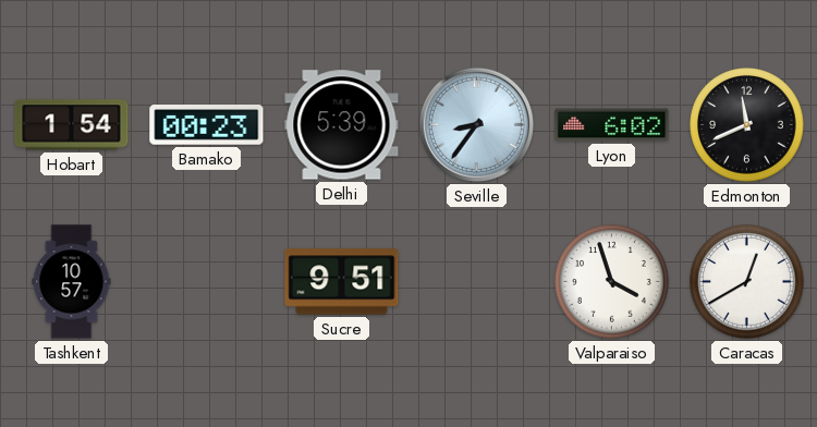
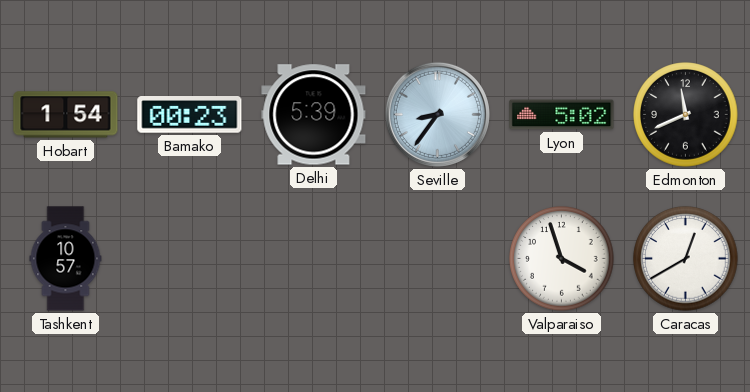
Lyon: 6:02 -> 5:02 (562, 115)
Sucre: 9:51 -> none (342, 282)
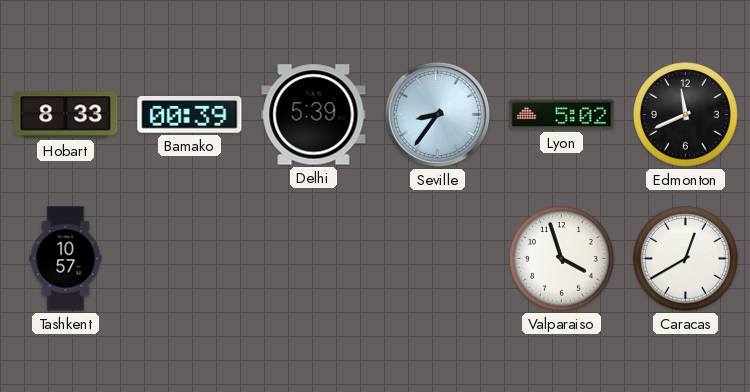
Hobart: 1:54 -> 8:33 (66, 115)
Bamako: 00:23 -> 00:39 (190, 115)
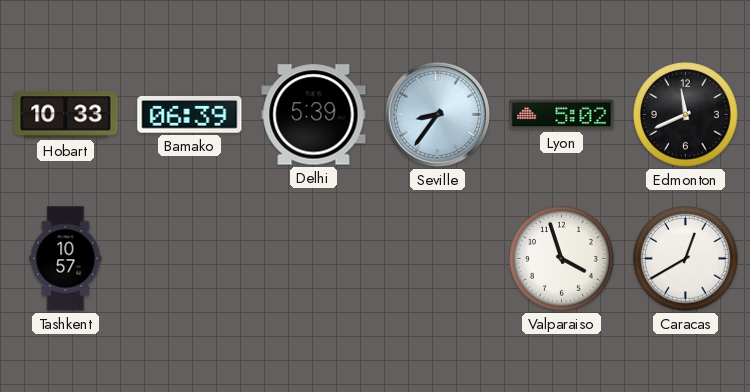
Hobart: 8:33 -> 10:33 (66, 115)
Bamako: 00:39 -> 06:39 (190, 115)
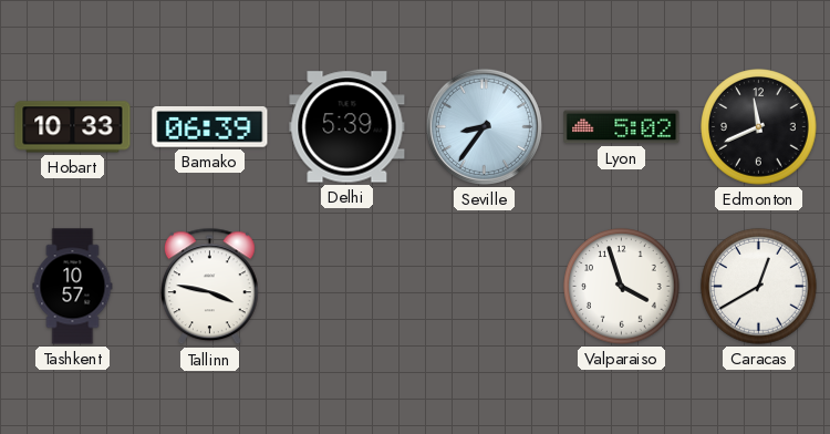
Tallinn: none -> 3:47 (209, 287)
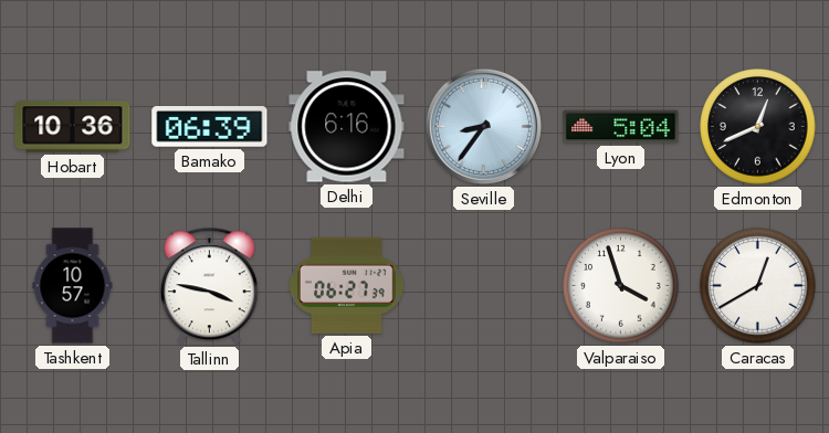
Hobart: 10:33 -> 10:36 (73, 127)
Delhi: 5:39 -> 6:16 (347, 127)
Lyon: 5:02 -> 5:04 (621, 127)
Edmonton: 11:41 -> 12:41 (758, 127)
Apia: none -> 06:27 (347, 285)
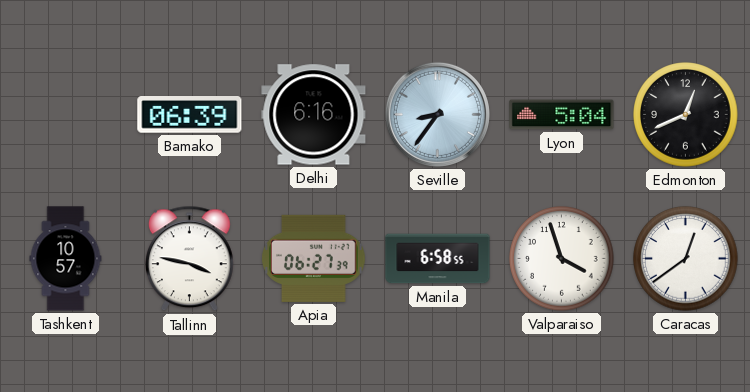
Hobart: 10:36 -> none (73, 127)
Manila: none -> 6:58 (438, 259)
Caracas: 12:40 -> 12:39 (686, 259)
